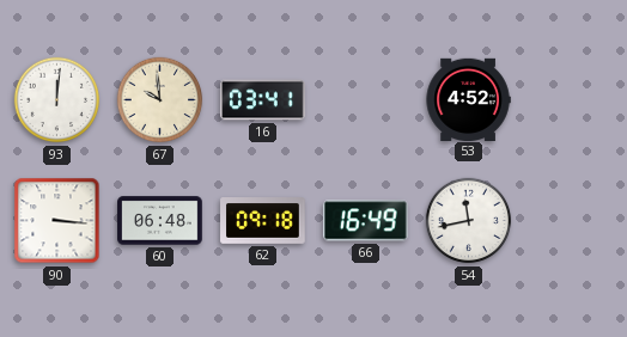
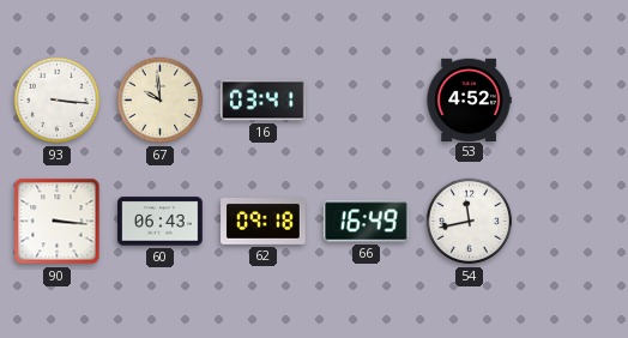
93: 12:01 -> 3:16 (58, 101)
60: 06:48 -> 06:43 (161, 222)
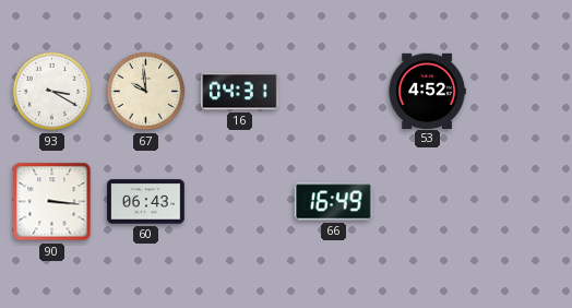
93: 3:16 -> 3:20 (52, 92)
16: 03:41 -> 04:31 (240, 92)
62: 09:18 -> none (264, 222)
54: 11:43 -> none (470, 222)
